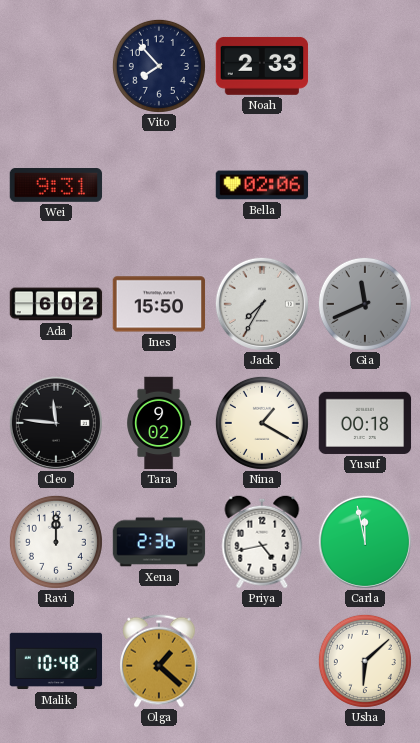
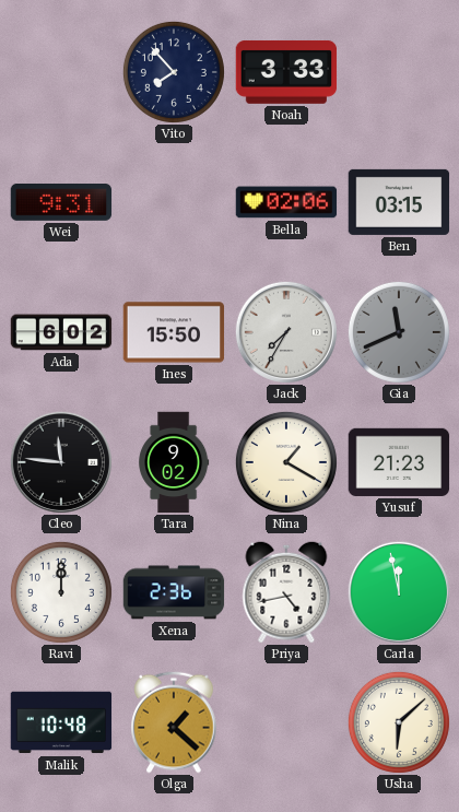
Noah: 2:33 -> 3:33 (286, 72)
Ben: none -> 03:15 (399, 202)
Yusuf: 00:18 -> 21:23 (399, 462)
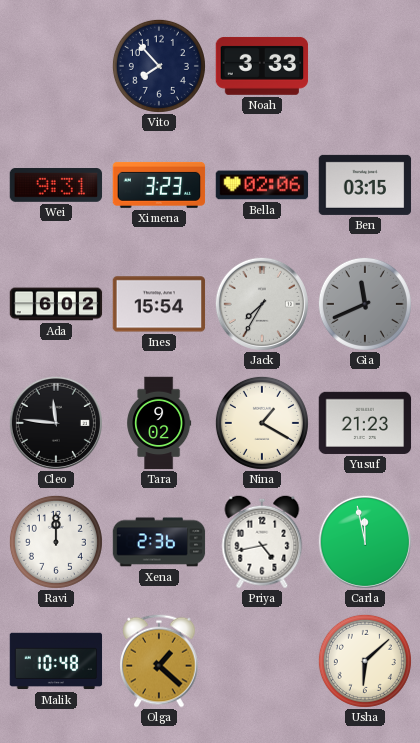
Ximena: none -> 3:23 (159, 185)
Ines: 15:50 -> 15:54 (159, 304)
